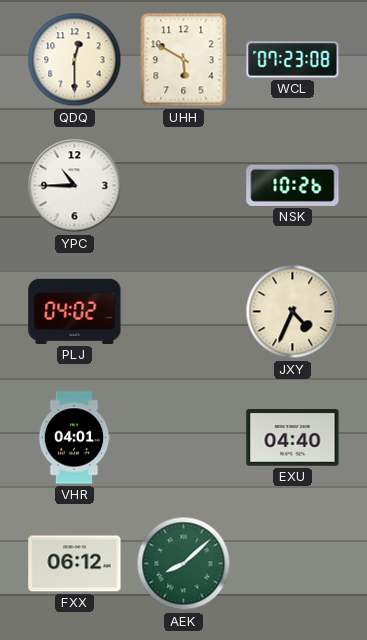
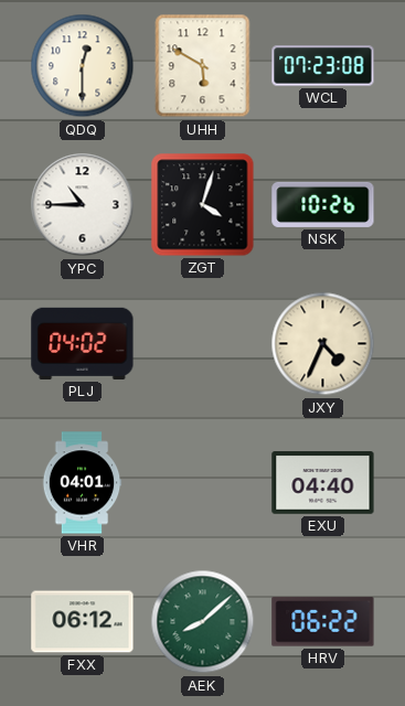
ZGT: none -> 4:03 (203, 205)
HRV: none -> 06:22 (323, 622)
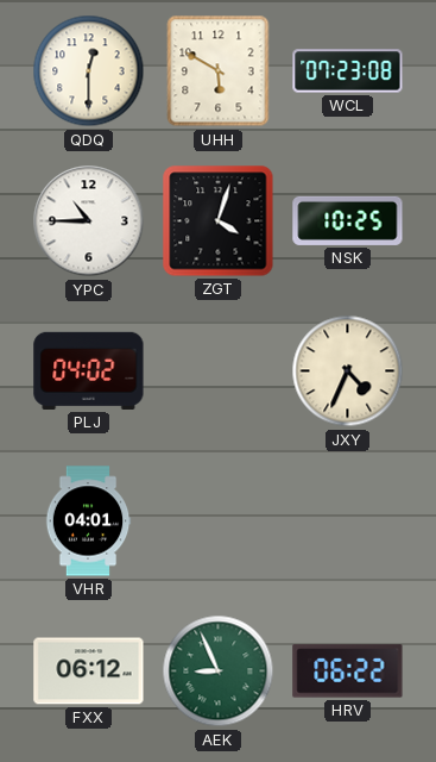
NSK: 10:26 -> 10:25 (348, 220)
EXU: 04:40 -> none (323, 483)
AEK: 8:08 -> 8:56 (219, 672)
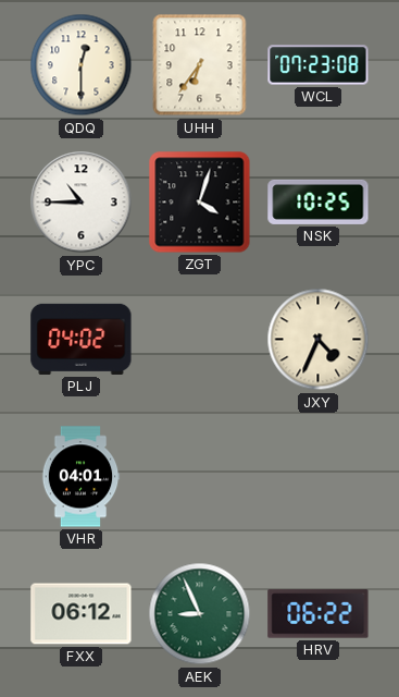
UHH: 5:50 -> 6:36 (200, 65)
